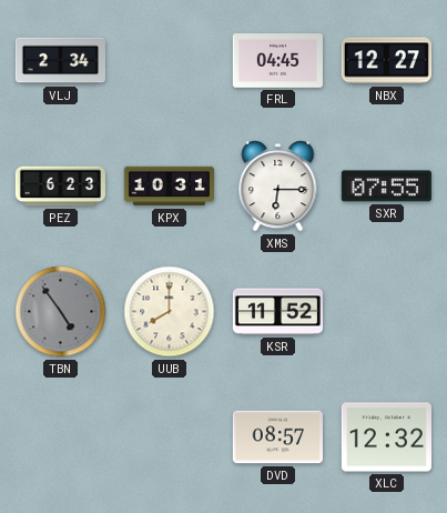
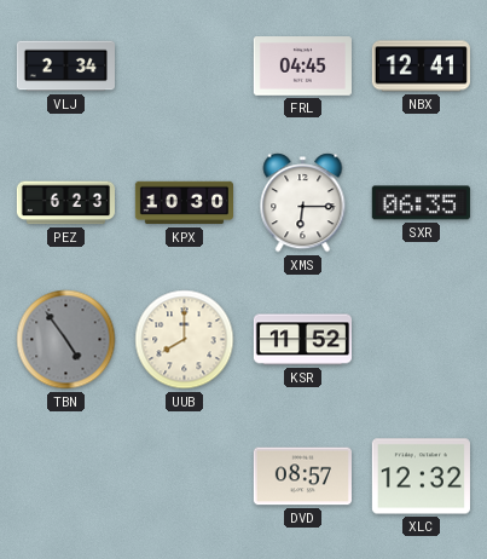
NBX: 12:27 -> 12:41 (421, 67)
KPX: 10:31 -> 10:30 (184, 203)
SXR: 07:55 -> 06:35 (421, 203)
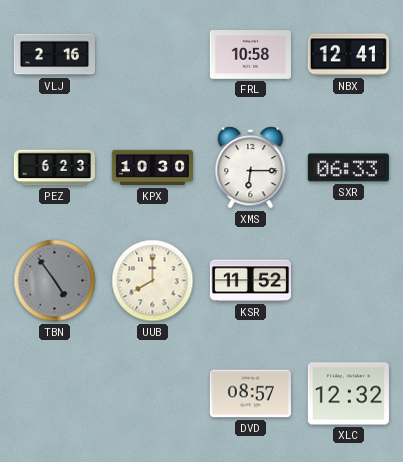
VLJ: 2:34 -> 2:16 (54, 55)
FRL: 04:45 -> 10:58 (250, 55)
SXR: 06:35 -> 06:33 (348, 168)
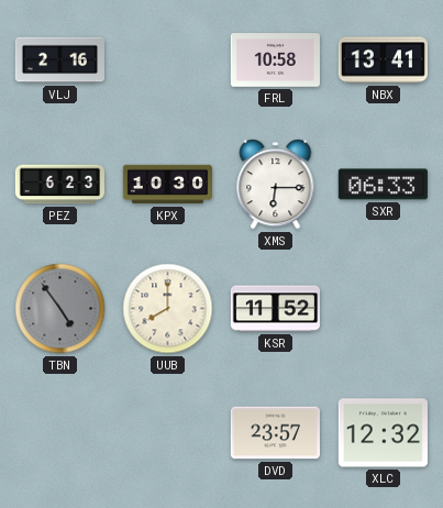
NBX: 12:41 -> 13:41 (383, 60)
DVD: 08:57 -> 23:57 (275, 433)
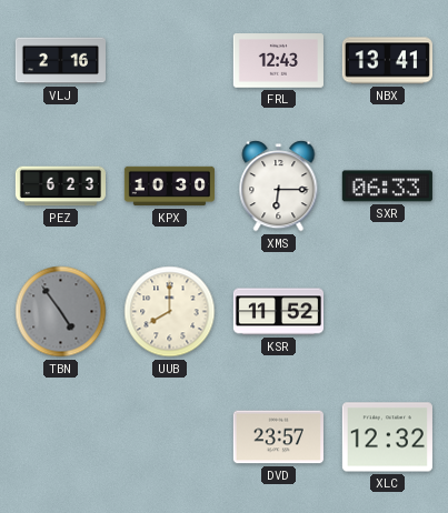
FRL: 10:58 -> 12:43 (278, 61)
